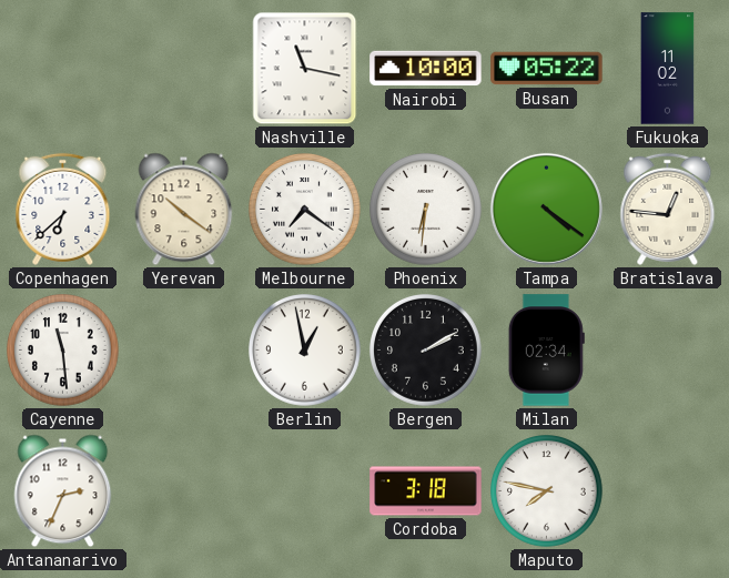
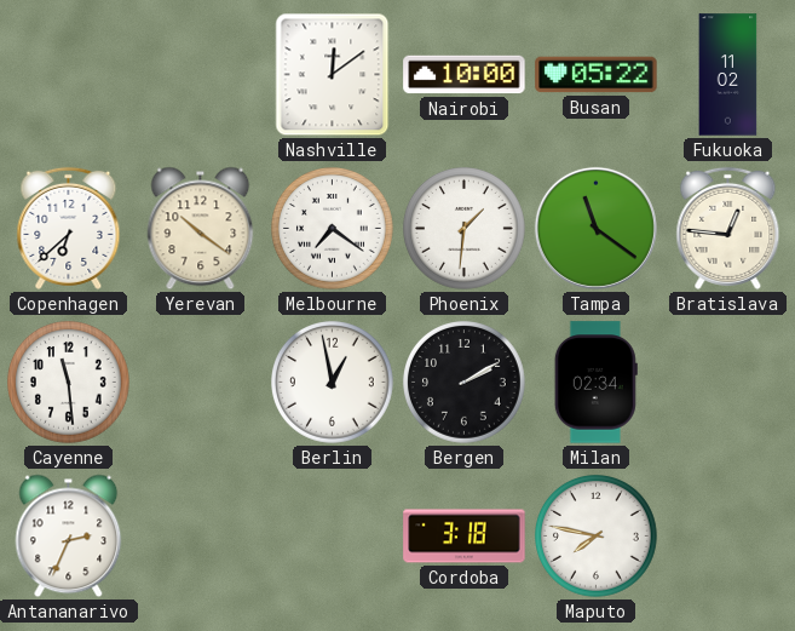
Nashville: 11:17 -> 12:09 (333, 75)
Phoenix: 6:31 -> 1:31 (465, 229)
Tampa: 4:21 -> 11:21 (595, 228)
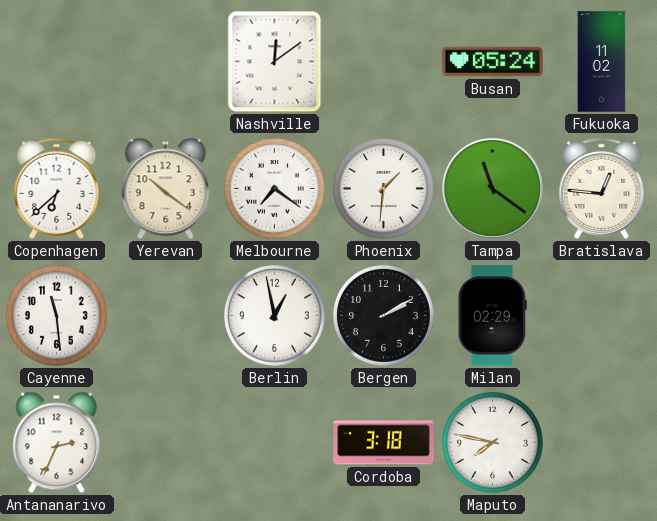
Nairobi: 10:00 -> none (465, 75)
Busan: 05:22 -> 05:24 (493, 62)
Milan: 02:34 -> 02:29 (492, 316)
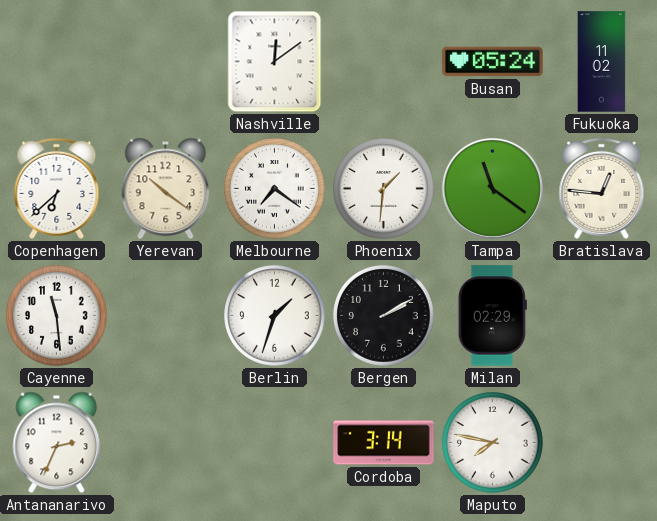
Berlin: 12:58 -> 1:33 (275, 316)
Cordoba: 3:18 -> 3:14 (384, 443)
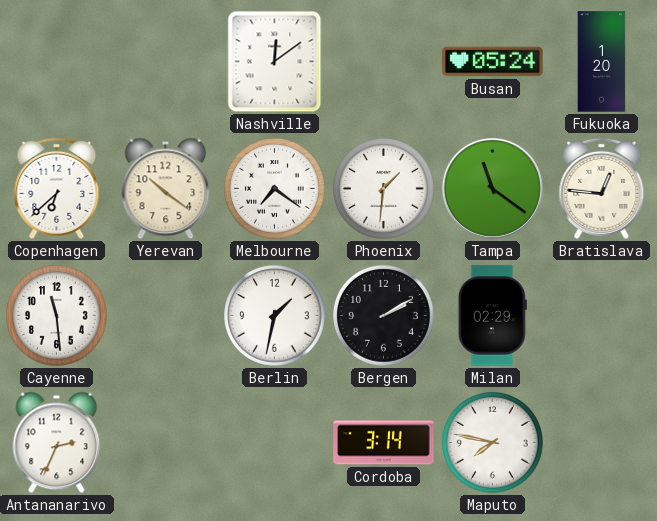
Fukuoka: 11:02 -> 1:20 (602, 62)
Berlin: 1:33 -> 1:32 (275, 316)
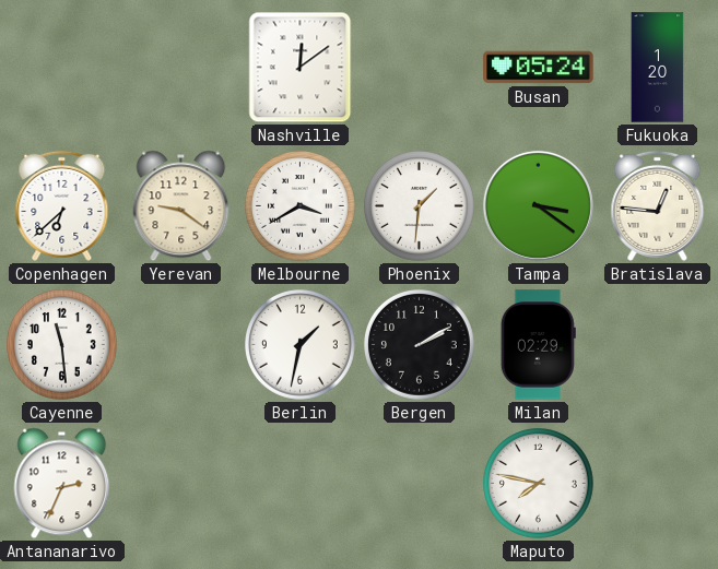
Yerevan: 10:21 -> 9:21 (181, 206)
Melbourne: 7:21 -> 3:40 (301, 206)
Tampa: 11:21 -> 3:21 (538, 205)
Cordoba: 3:14 -> none (384, 443)
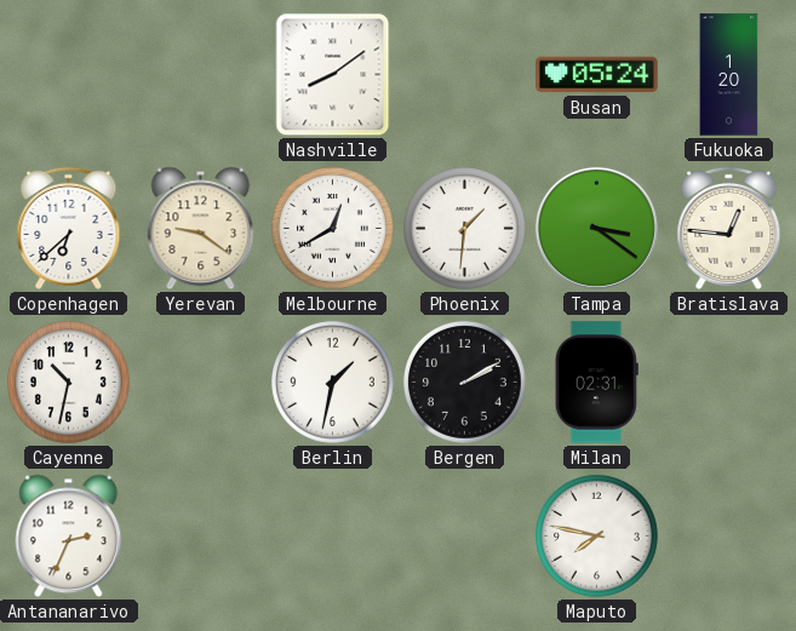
Nashville: 12:09 -> 8:09 (333, 75)
Melbourne: 3:40 -> 12:40 (333, 229)
Cayenne: 11:29 -> 10:32 (69, 383)
Milan: 02:29 -> 02:31 (596, 383)
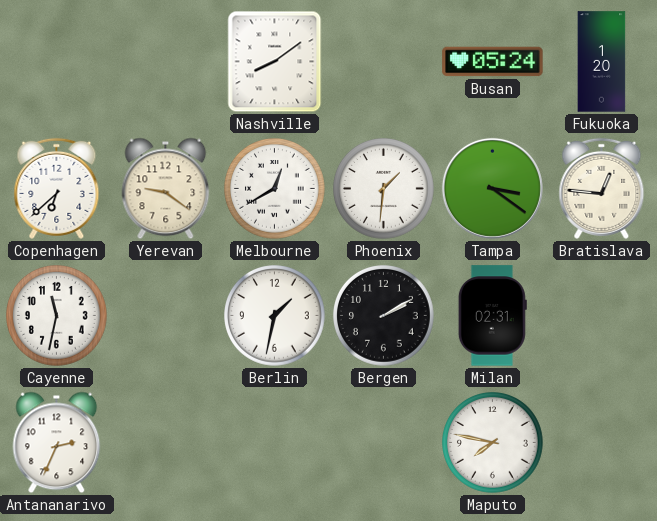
Cayenne: 10:32 -> 11:32 (57, 316)
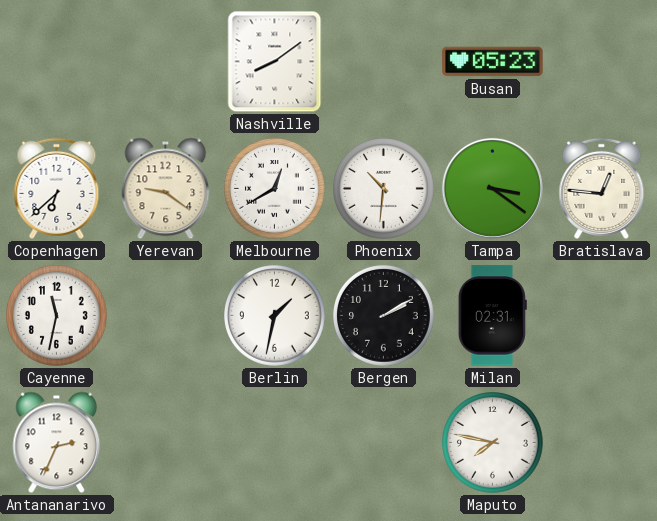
Busan: 05:24 -> 05:23 (493, 62)
Fukuoka: 1:20 -> none (602, 62)
Phoenix: 1:31 -> 10:31 (384, 189)
